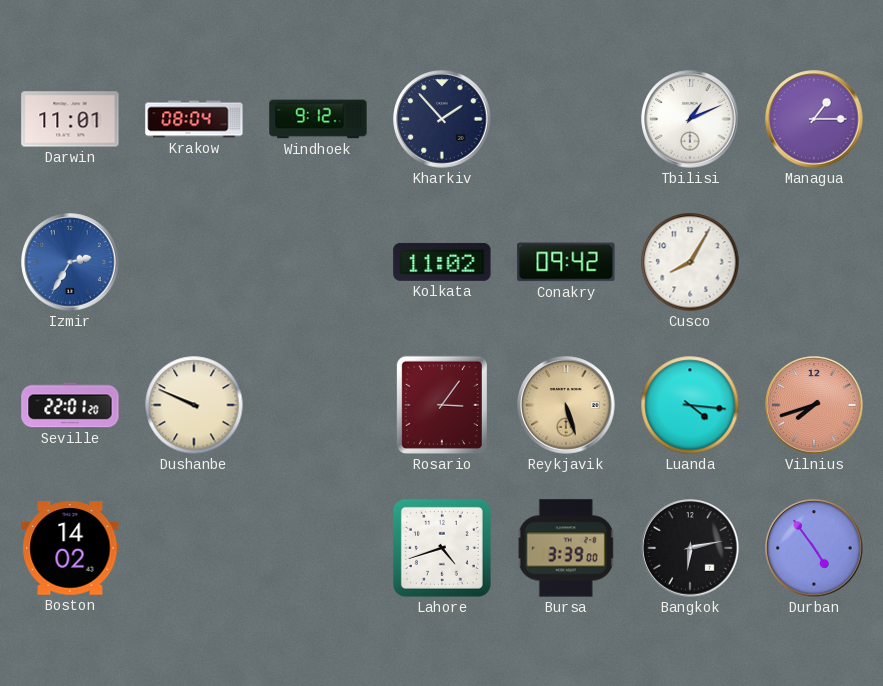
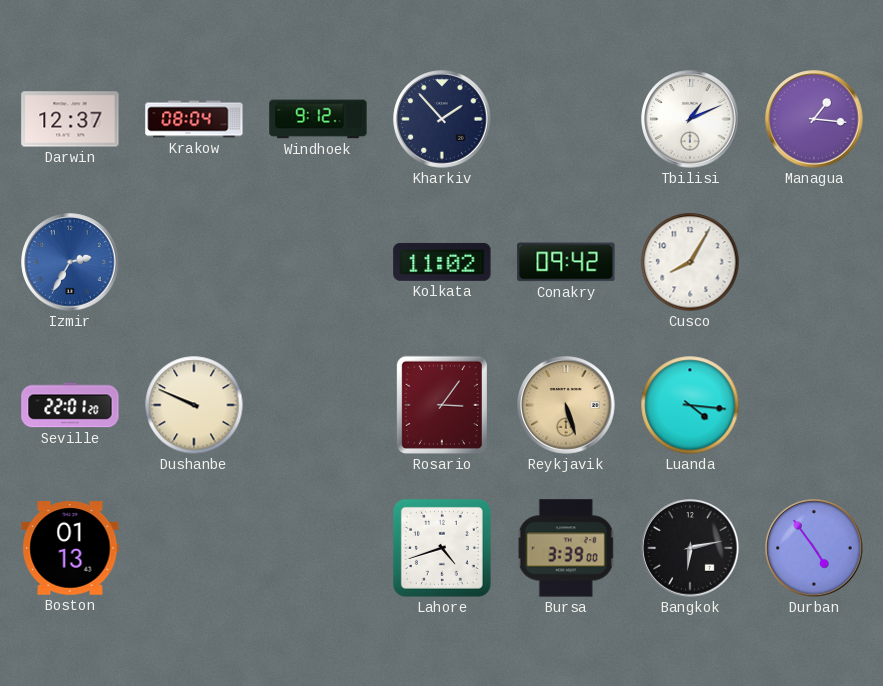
Darwin: 11:01 -> 12:37 (70, 119)
Managua: 1:15 -> 1:16 (814, 119)
Vilnius: 7:42 -> none (814, 405)
Boston: 14:02 -> 01:13 (70, 548)
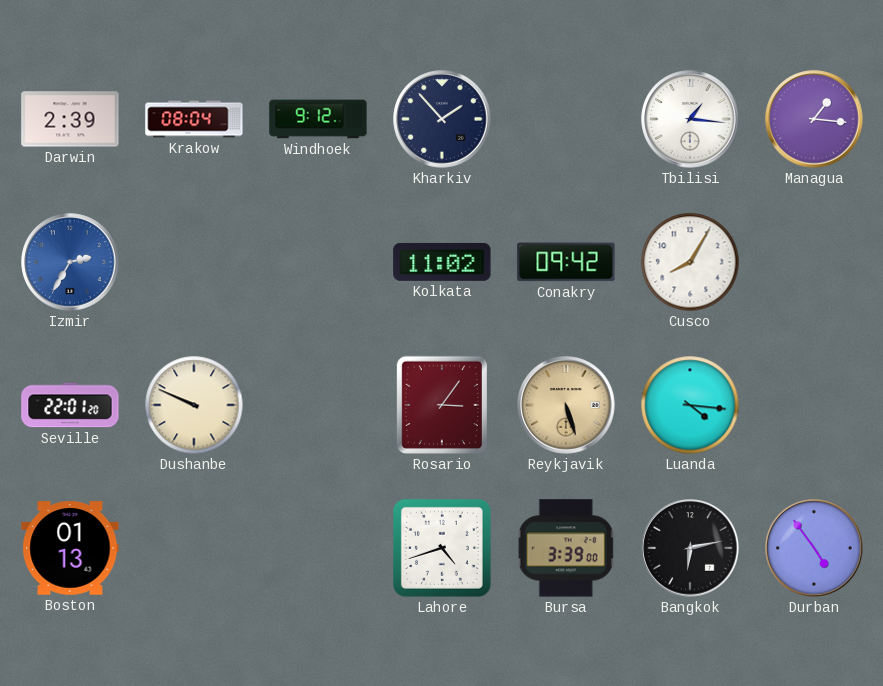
Darwin: 12:37 -> 2:39 (70, 119)
Tbilisi: 1:11 -> 1:16 (690, 119)
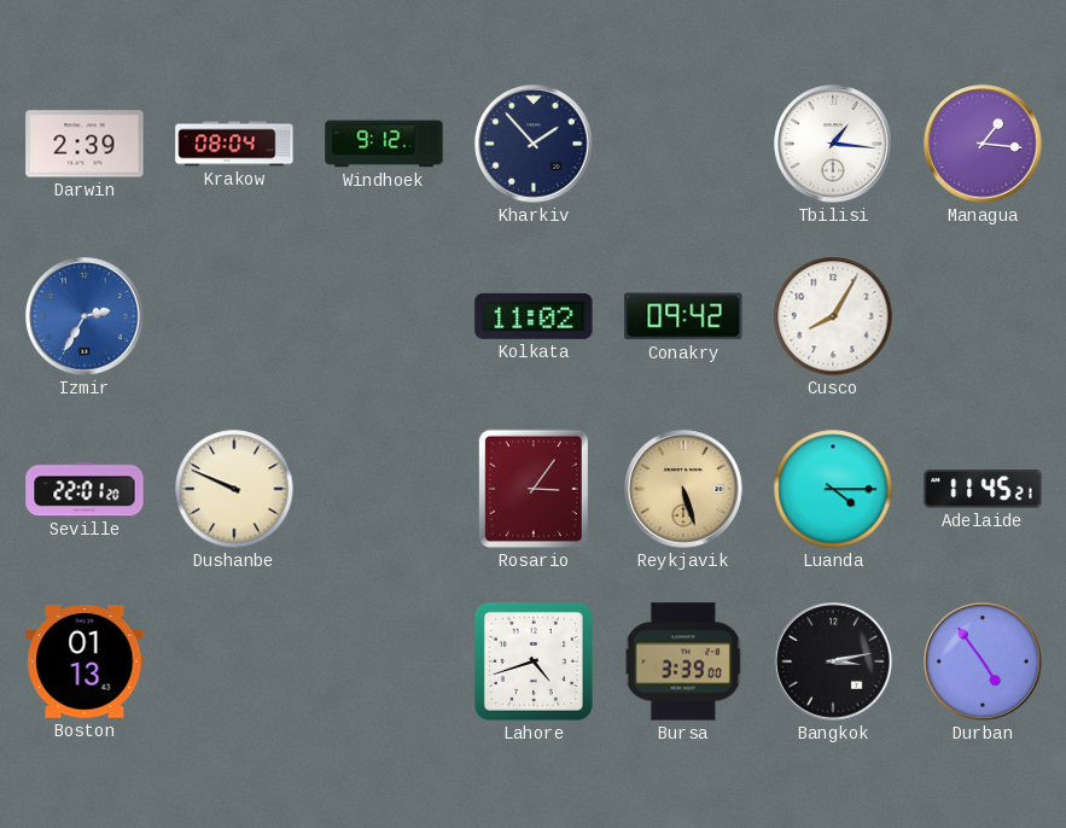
Luanda: 4:16 -> 4:15 (833, 489)
Adelaide: none -> 11:45 (983, 489)
Bangkok: 6:13 -> 3:13 (833, 661)
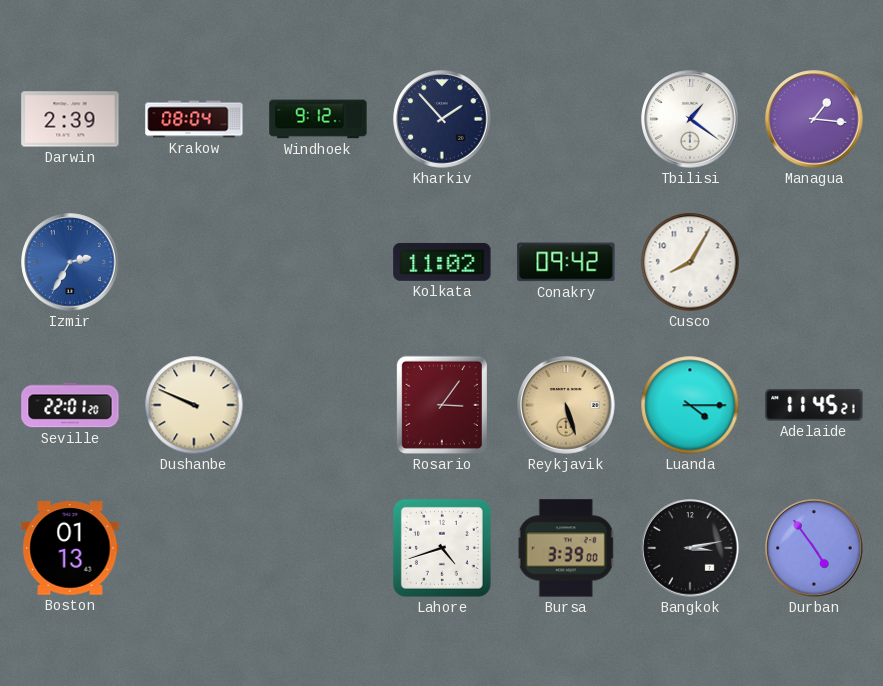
Tbilisi: 1:16 -> 1:21 (690, 119)
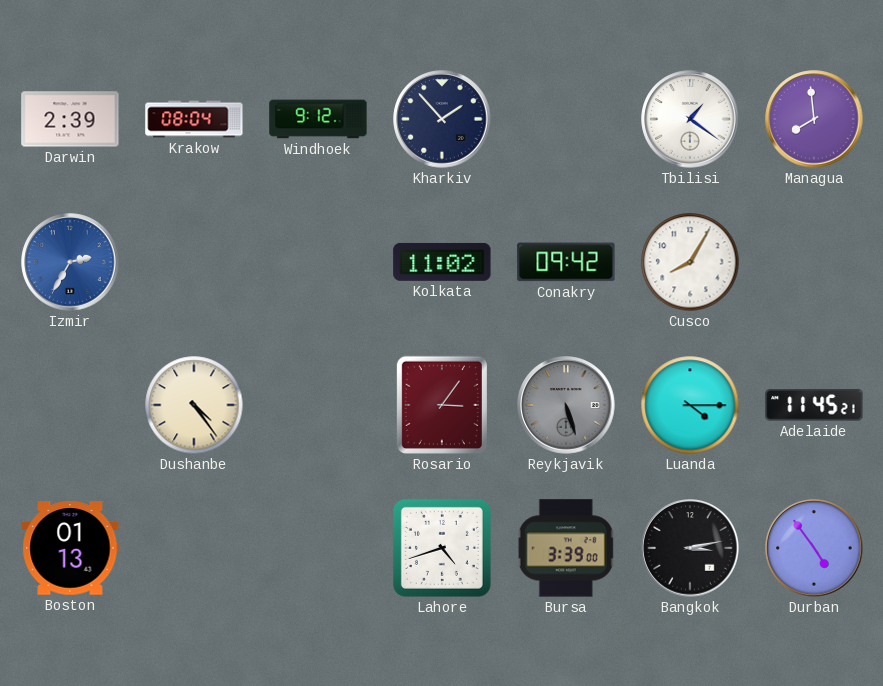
Managua: 1:16 -> 7:59 (814, 119)
Seville: 22:01 -> none (70, 405)
Dushanbe: 9:49 -> 4:24 (194, 405)
Reykjavik dial: champagne -> grey (566, 405)
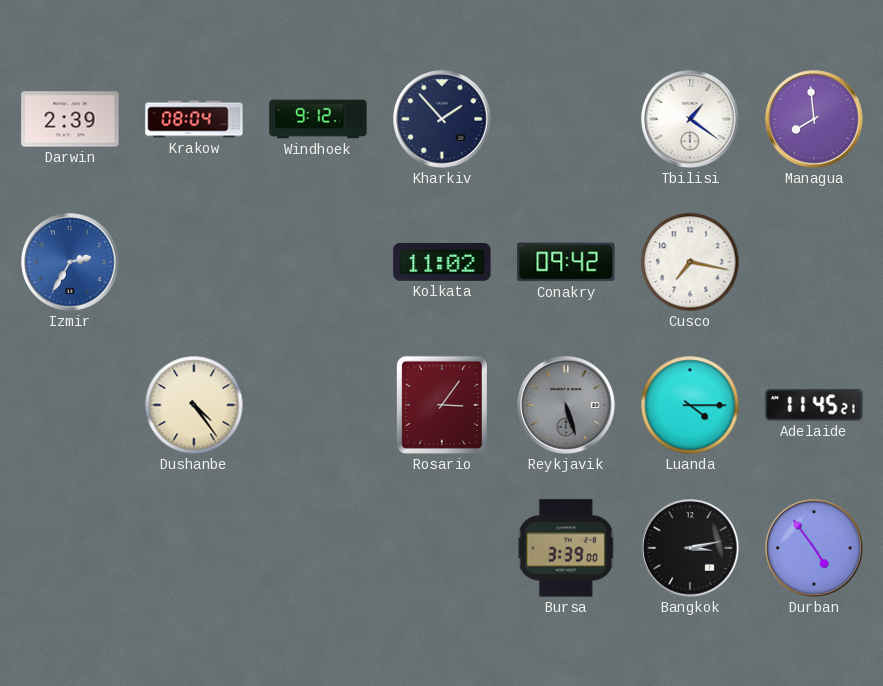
Cusco: 8:05 -> 7:17 (690, 262)
Boston: 01:13 -> none (70, 548)
Lahore: 4:42 -> none (442, 548)
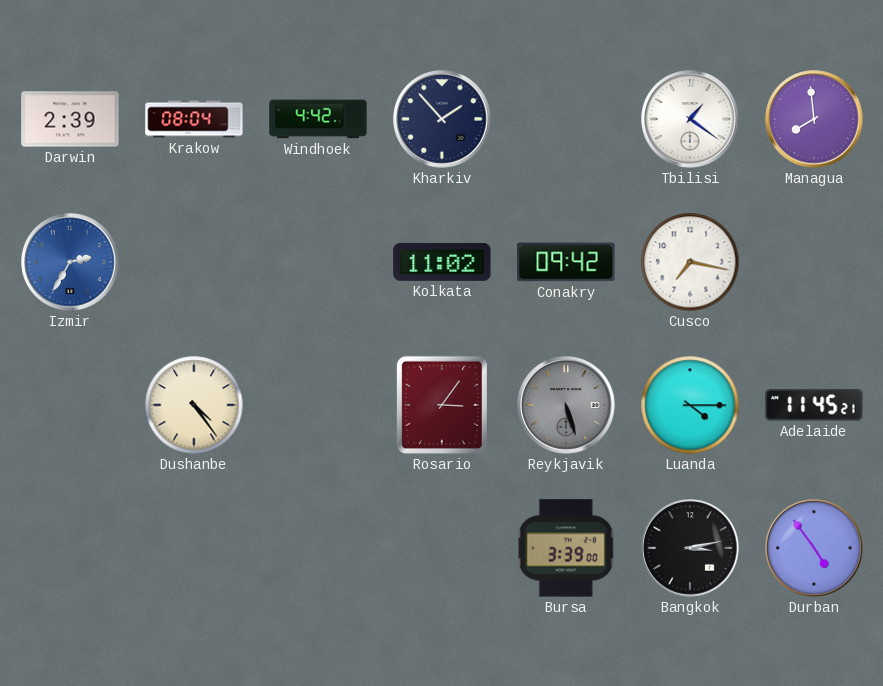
Windhoek: 9:12 -> 4:42 (318, 119)
